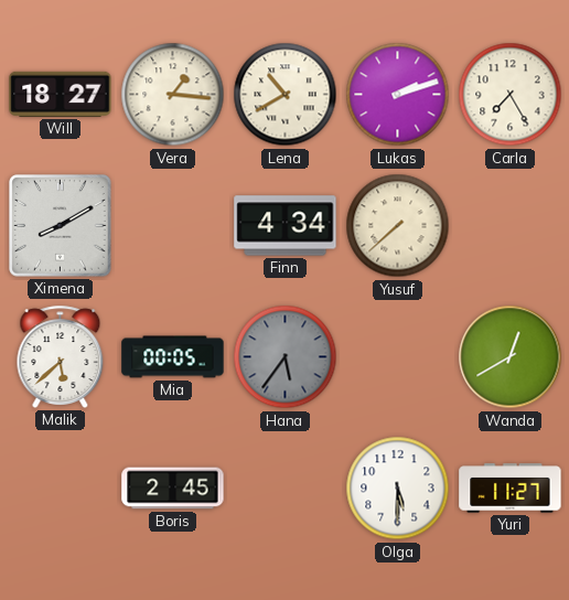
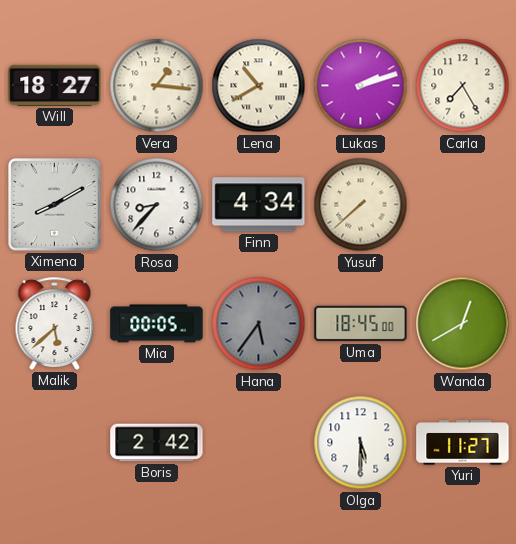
Rosa: none -> 8:37 (157, 205)
Uma: none -> 18:45 (361, 324)
Boris: 2:45 -> 2:42 (157, 443)
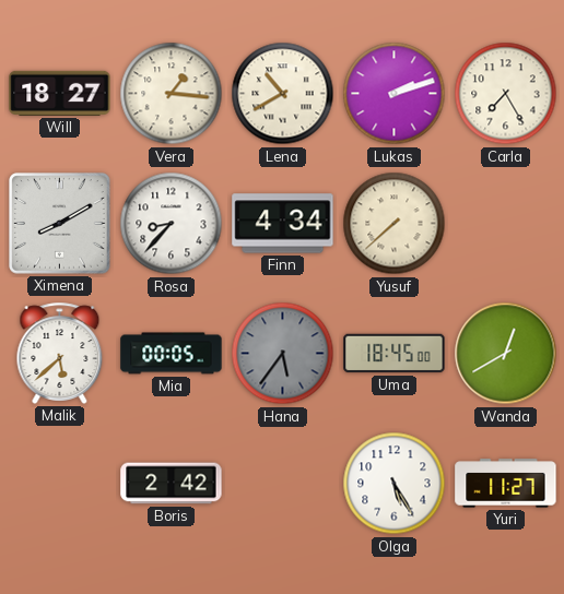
Olga: 5:30 -> 5:25 (395, 484)
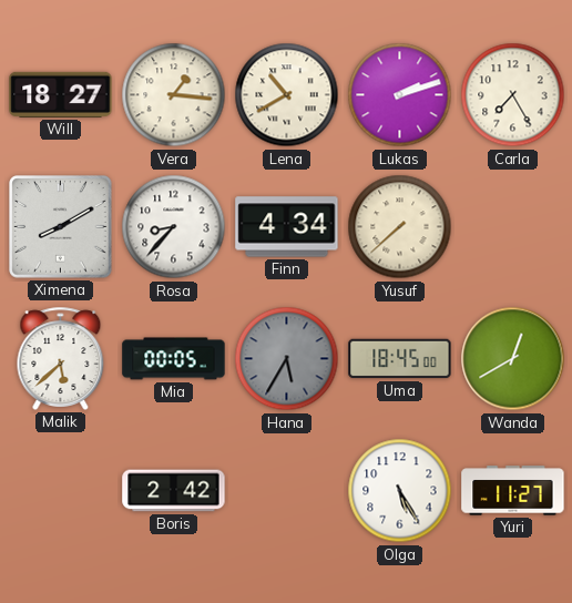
Hana: 5:36 -> 5:35 (287, 359)
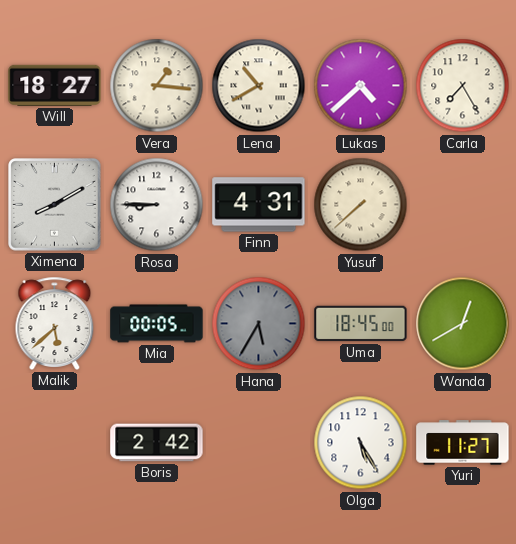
Lukas: 2:12 -> 4:38 (361, 86)
Rosa: 8:37 -> 8:45 (157, 205)
Finn: 4:34 -> 4:31 (259, 205)
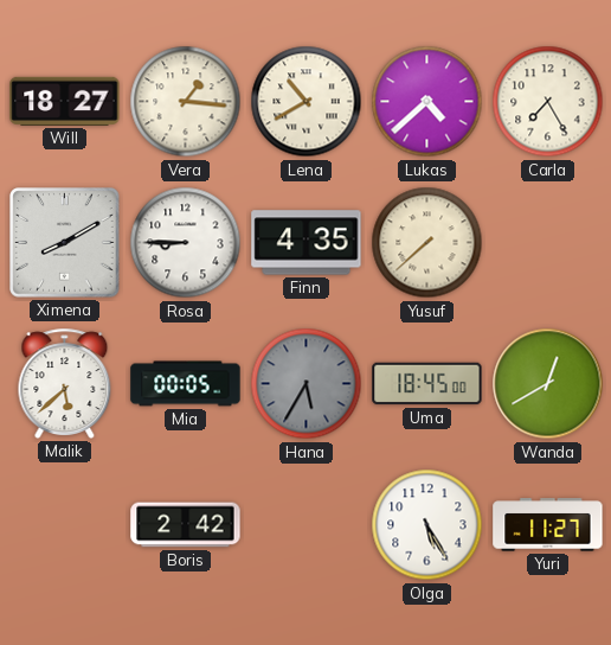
Finn: 4:31 -> 4:35 (307, 243)
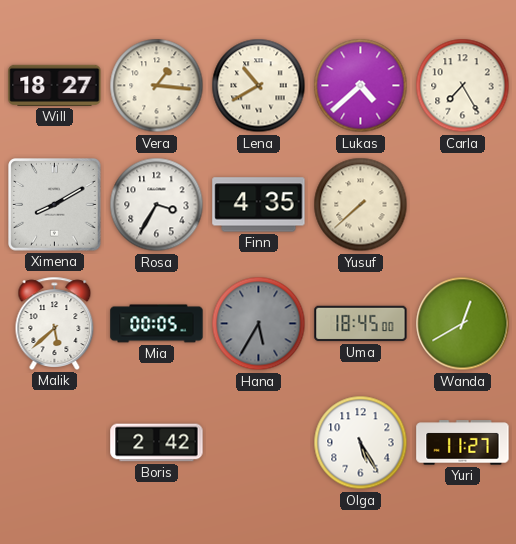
Rosa: 8:45 -> 3:35 (157, 205)
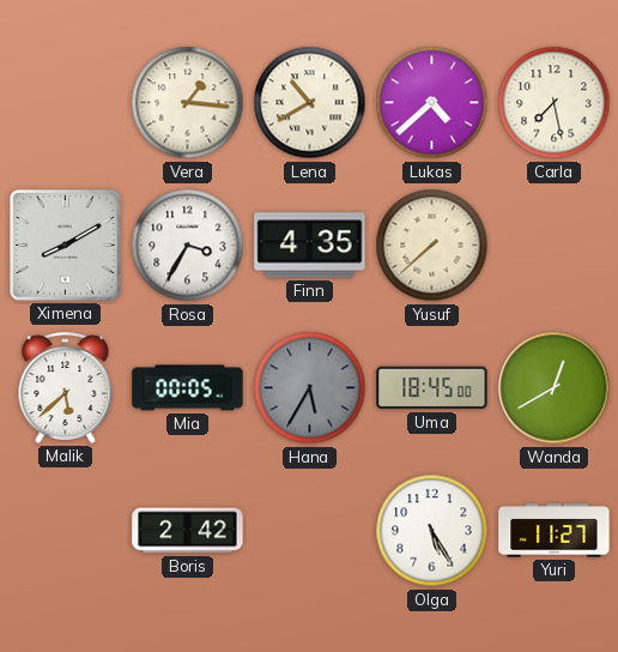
Will: 18:27 -> none (55, 85)
Carla: 7:25 -> 7:28 (555, 103)
